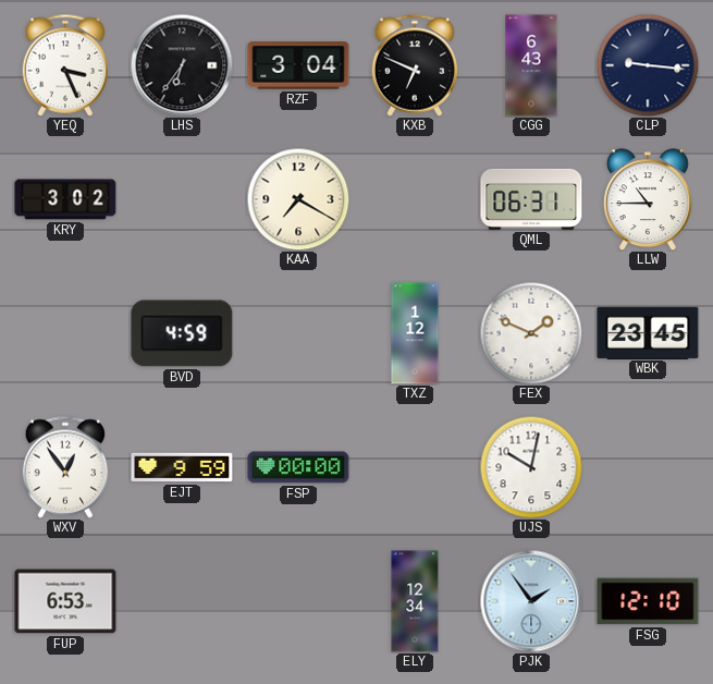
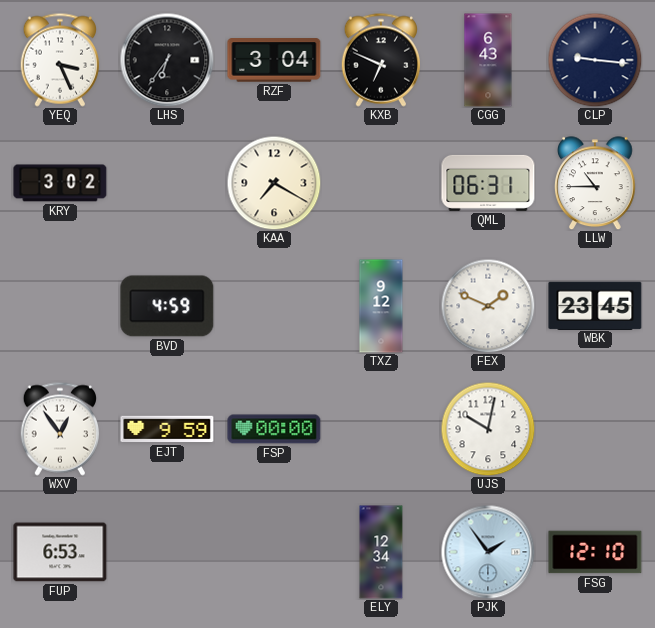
TXZ: 1:12 -> 9:12 (381, 306)
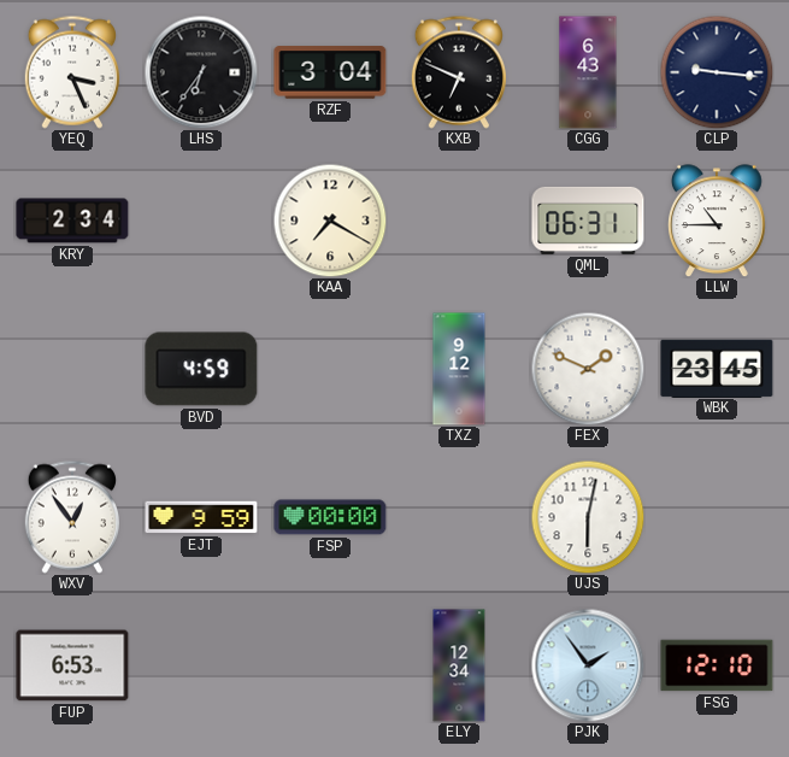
KRY: 3:02 -> 2:34 (72, 221)
UJS: 10:02 -> 6:02 (588, 517)
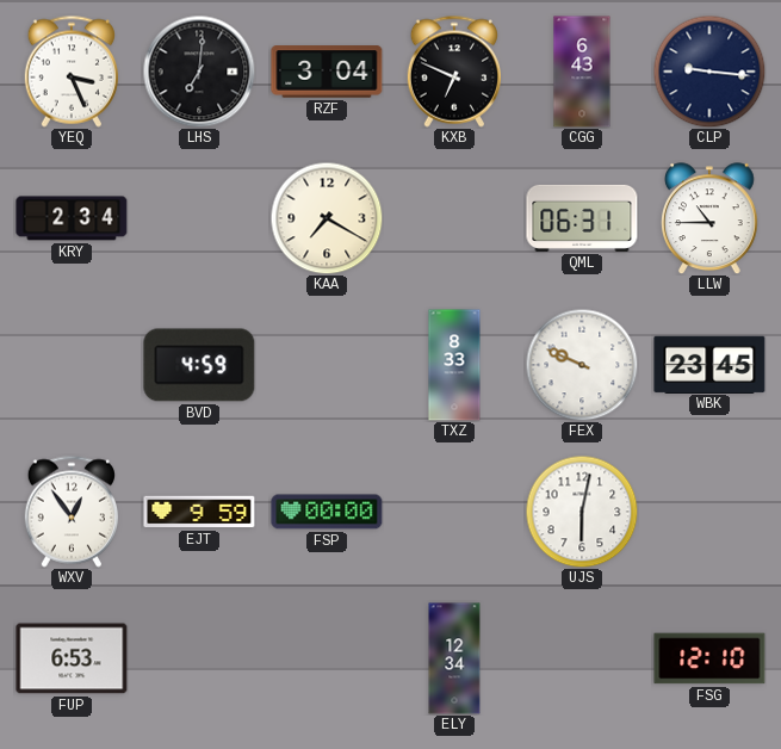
LHS: 6:36 -> 7:01 (199, 72)
TXZ: 9:12 -> 8:33 (454, 365)
FEX: 1:49 -> 9:49 (582, 365)
PJK: 1:54 -> none (588, 665)
